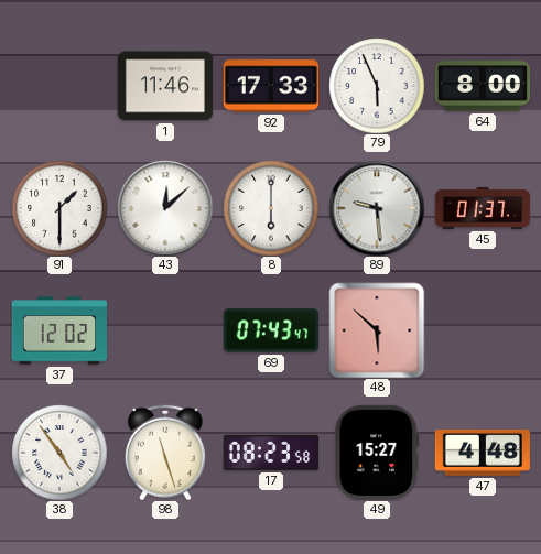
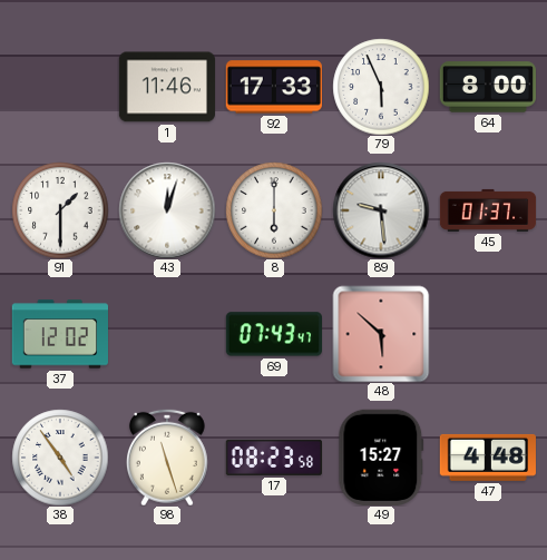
43: 12:08 -> 12:03 (167, 210)
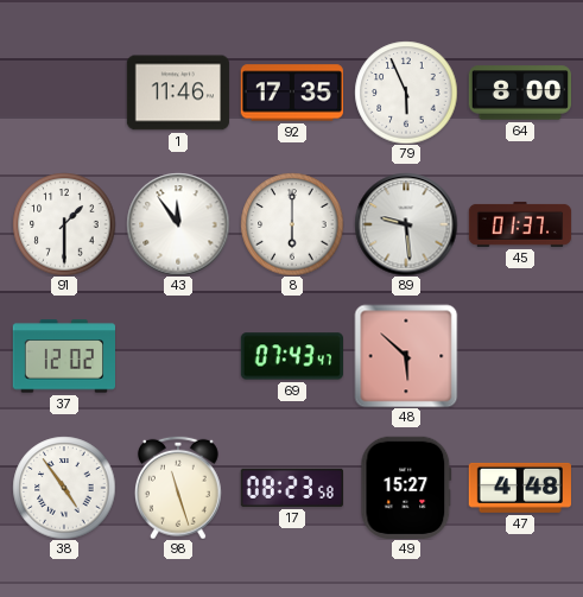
92: 17:33 -> 17:35 (292, 93)
43: 12:03 -> 11:54 (178, 224)
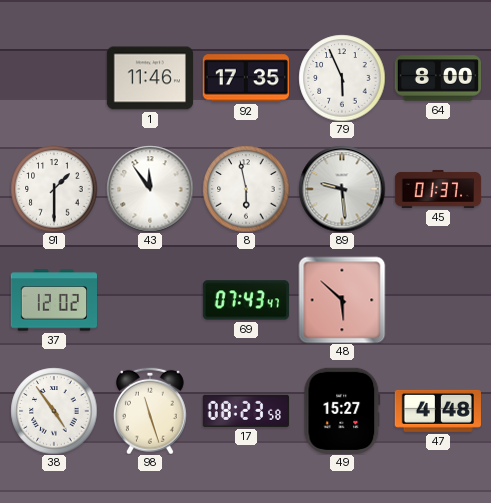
8: 6:00 -> 5:58 (246, 189)
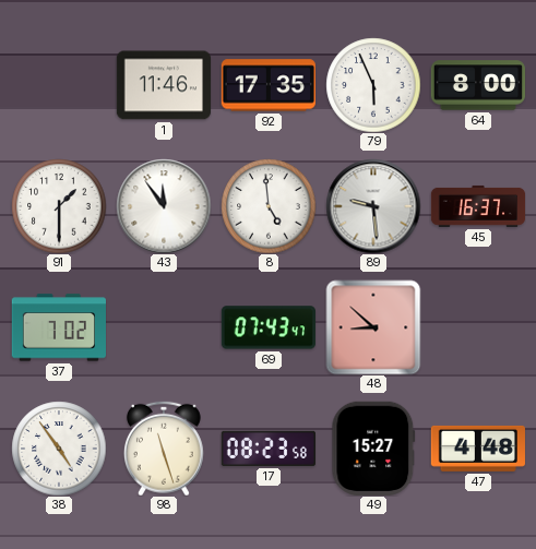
8: 5:58 -> 4:59 (269, 206)
45: 01:37 -> 16:37 (478, 206)
37: 12:02 -> 7:02 (58, 327)
48: 5:52 -> 8:52 (373, 327)
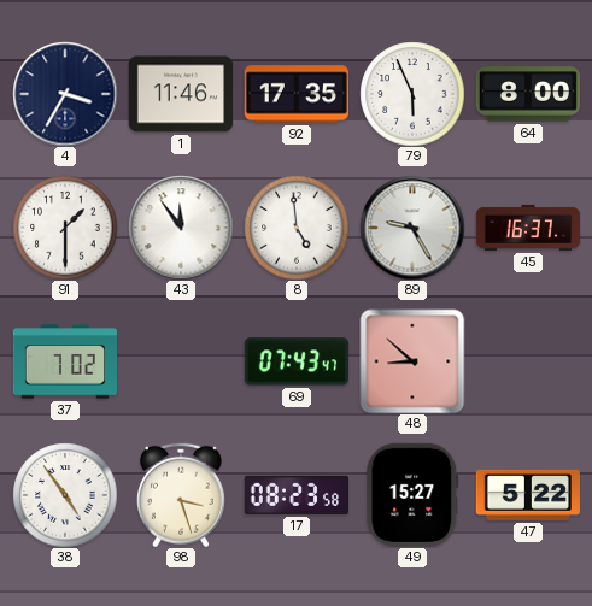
4: none -> 3:35 (65, 94)
89: 9:29 -> 9:25 (412, 228)
98: 11:27 -> 3:27 (181, 495)
47: 4:48 -> 5:22 (528, 495)
